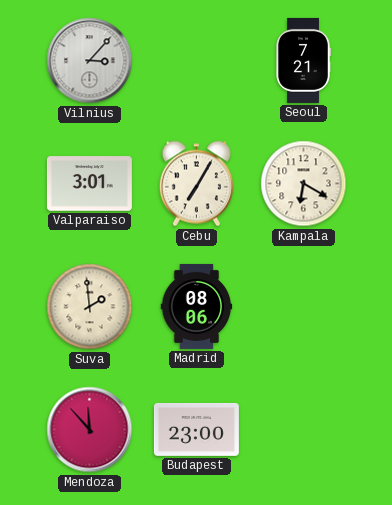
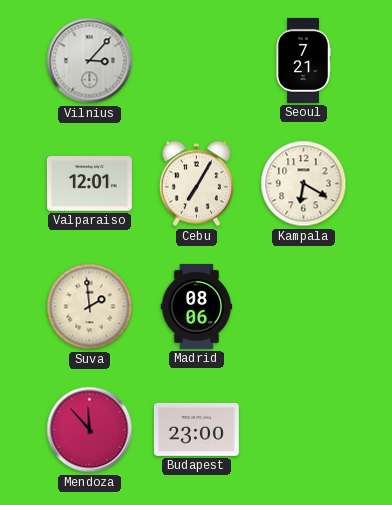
Valparaiso: 3:01 -> 12:01 (89, 184)
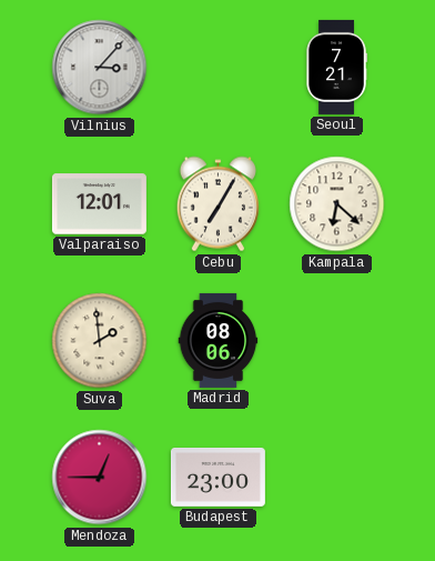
Kampala: 6:20 -> 6:22 (337, 204)
Mendoza: 11:53 -> 12:45 (100, 478)
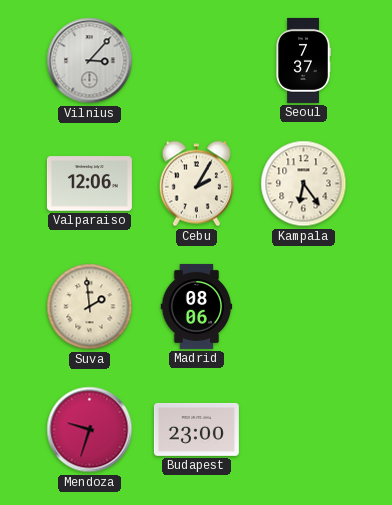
Seoul: 7:21 -> 7:37 (303, 60)
Valparaiso: 12:01 -> 12:06 (89, 184)
Cebu: 7:05 -> 2:05 (196, 184)
Kampala: 6:22 -> 6:24 (304, 184)
Mendoza: 12:45 -> 9:33 (90, 430)
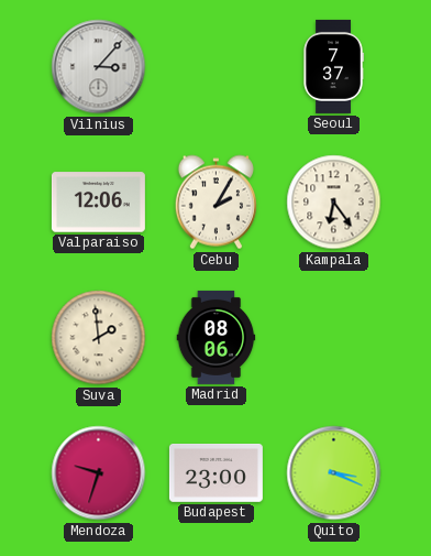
Quito: none -> 3:19 (334, 473)
